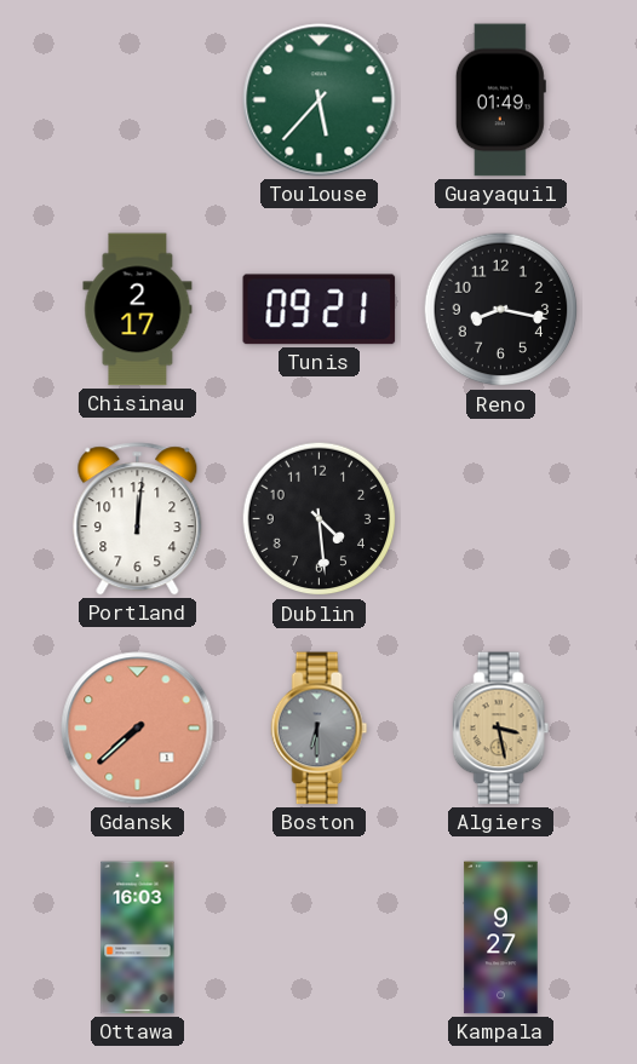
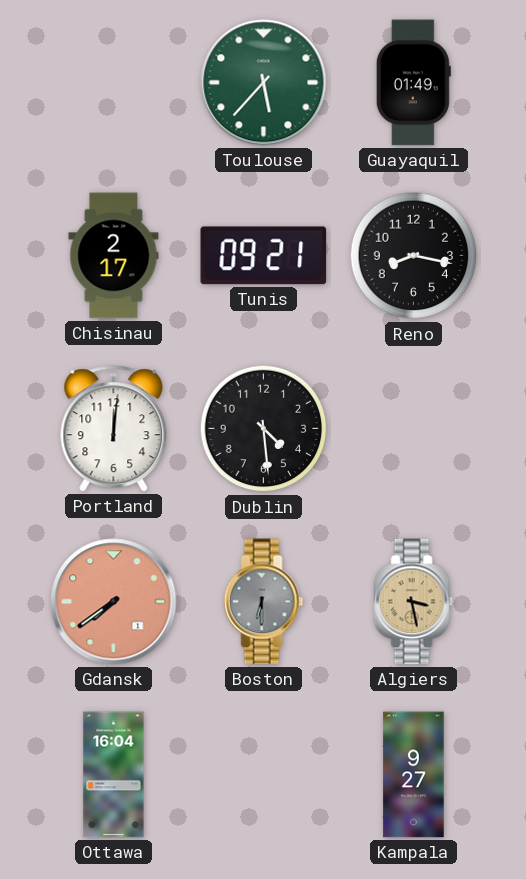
Gdansk: 7:38 -> 7:39 (114, 602)
Ottawa: 16:03 -> 16:04 (114, 775)
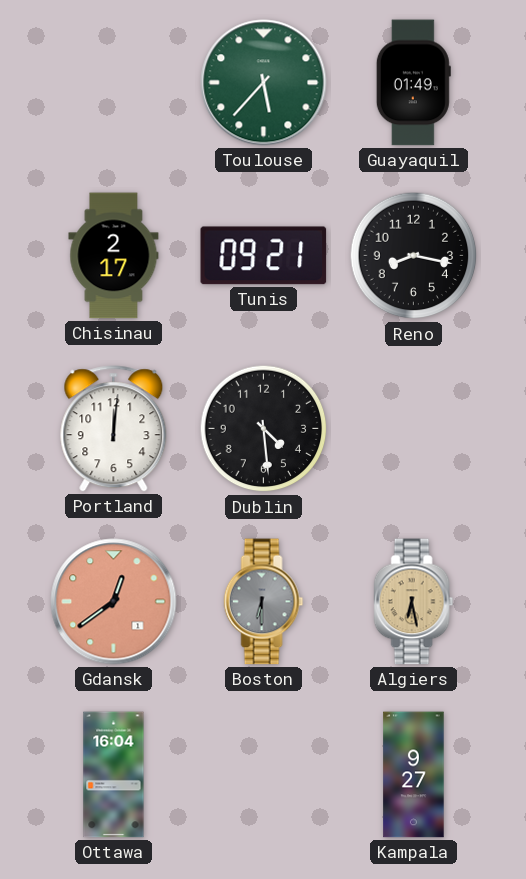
Gdansk: 7:39 -> 12:39 (114, 602)
Algiers: 3:28 -> 6:28 (414, 602)
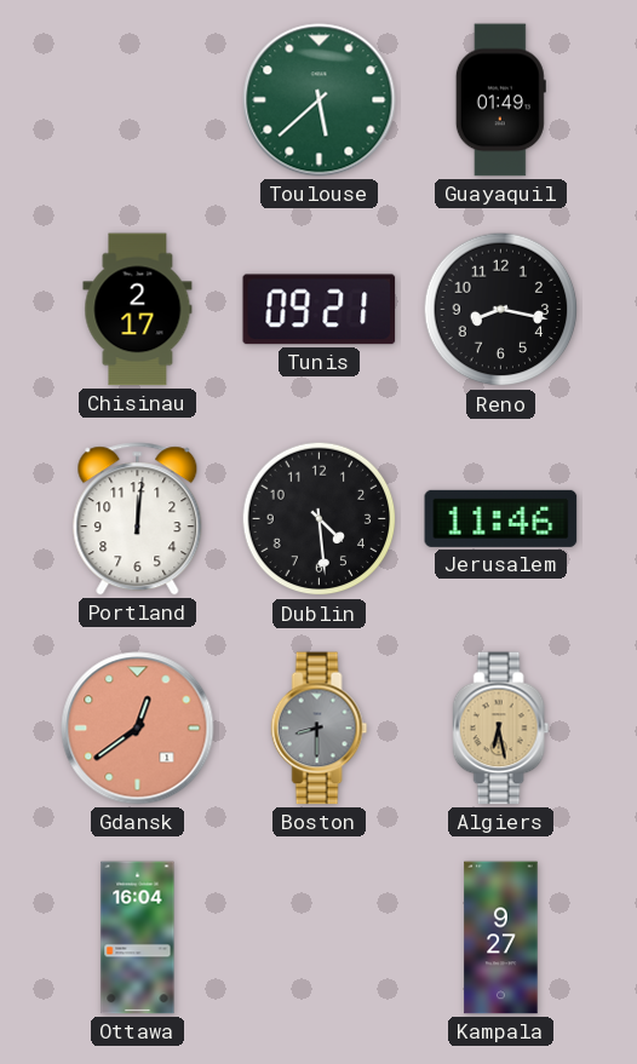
Toulouse: 5:37 -> 5:38 (320, 100)
Jerusalem: none -> 11:46 (501, 518)
Boston: 6:30 -> 8:30 (320, 729)
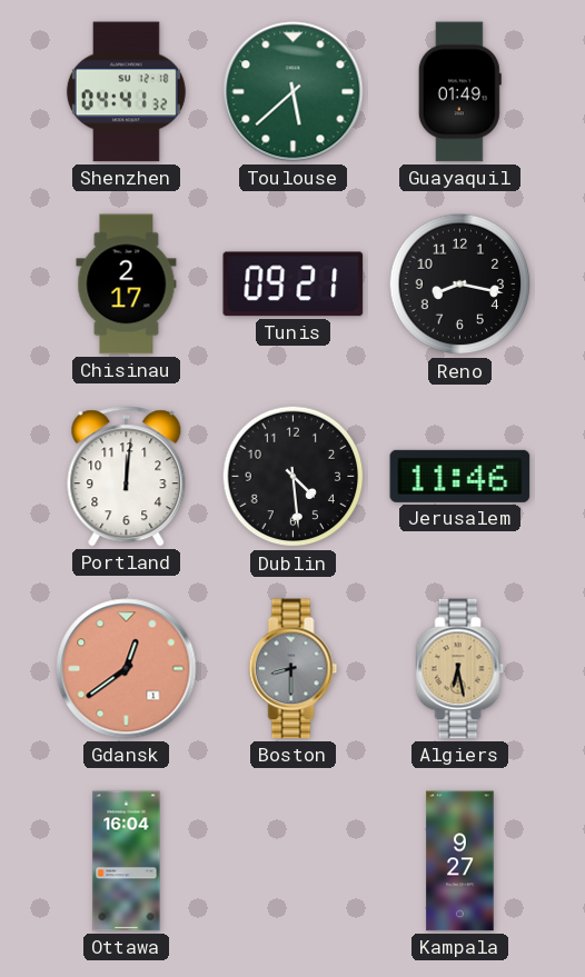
Shenzhen: none -> 04:41 (126, 92)
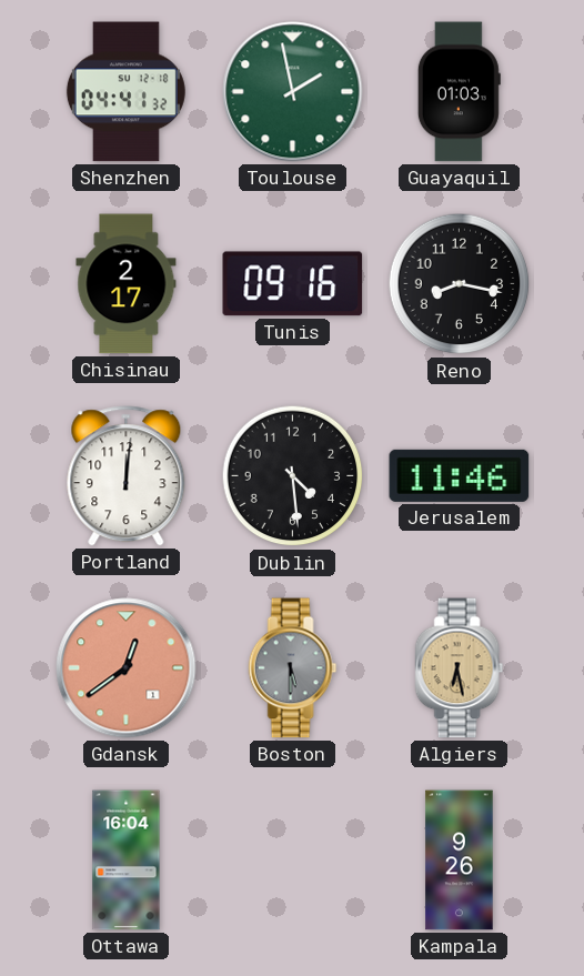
Toulouse: 5:38 -> 1:58 (293, 92)
Guayaquil: 01:49 -> 01:03 (459, 92)
Tunis: 09:21 -> 09:16 (293, 284)
Boston: 8:30 -> 5:30 (293, 668)
Kampala: 9:27 -> 9:26 (460, 861)
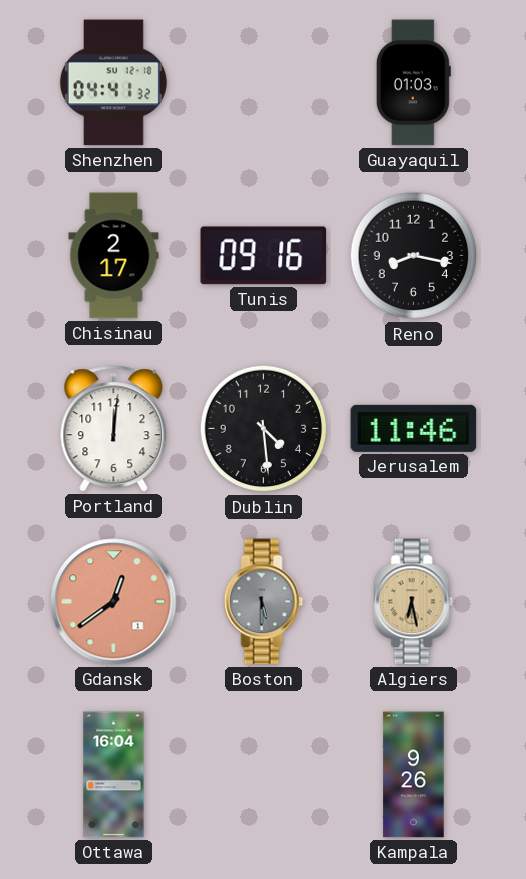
Toulouse: 1:58 -> none (293, 92)
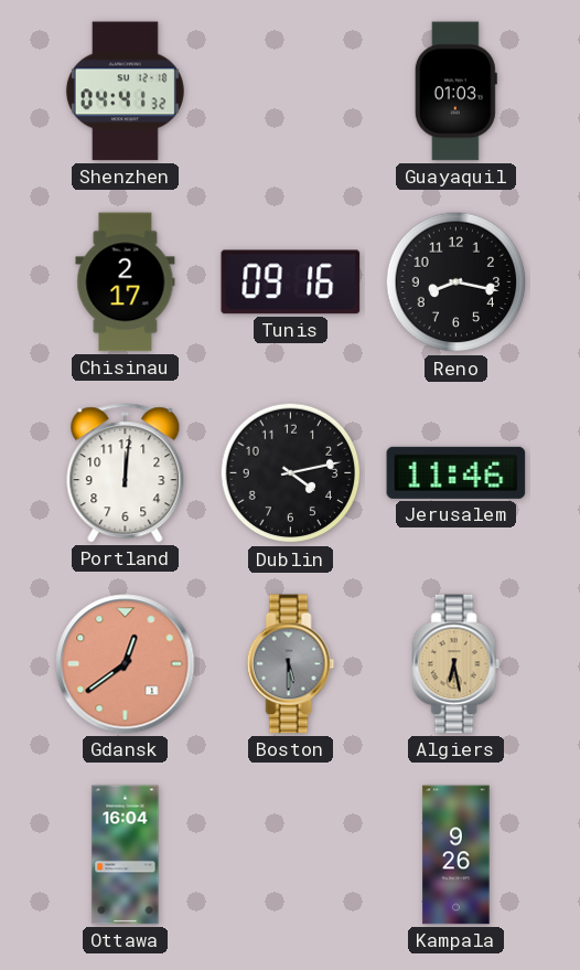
Dublin: 4:29 -> 4:13 (291, 473)
